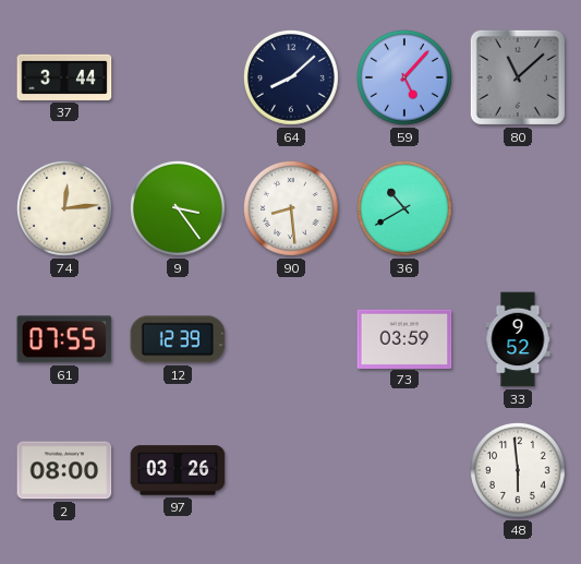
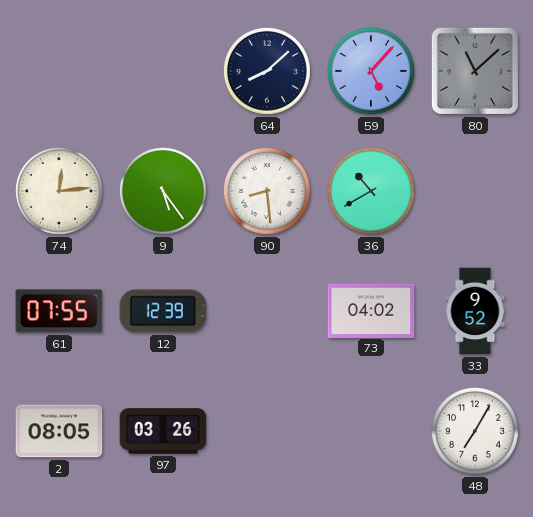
37: 3:44 -> none (64, 77)
9: 3:24 -> 5:24 (163, 191)
73: 03:59 -> 04:02 (371, 310)
2: 08:00 -> 08:05 (59, 431)
48: 5:59 -> 7:05 (475, 431)
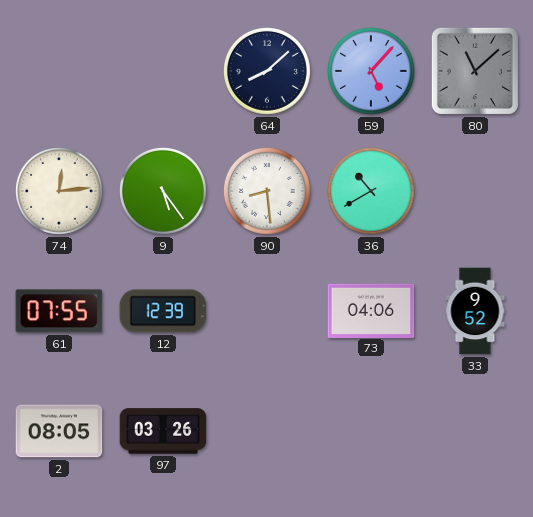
73: 04:02 -> 04:06 (371, 310)
48: 7:05 -> none (475, 431)
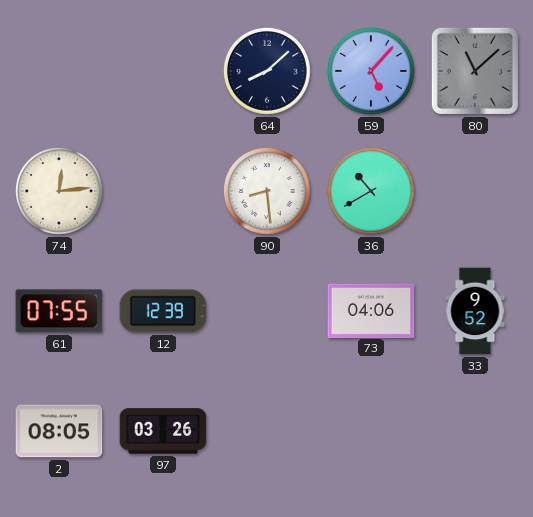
9: 5:24 -> none (163, 191)
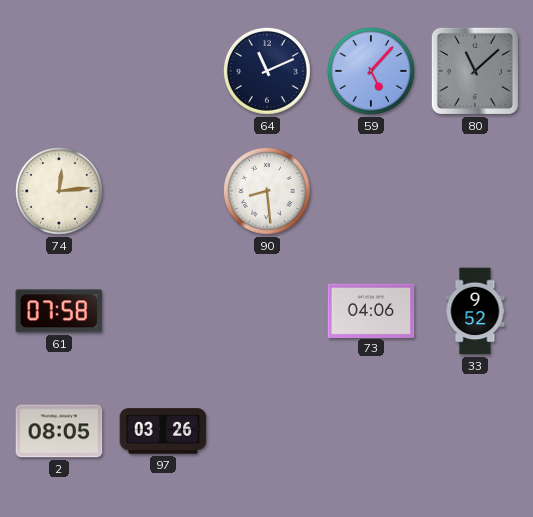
64: 8:08 -> 11:11 (267, 71)
36: 10:40 -> none (371, 191)
61: 07:55 -> 07:58 (59, 311)
12: 12:39 -> none (163, 311)
